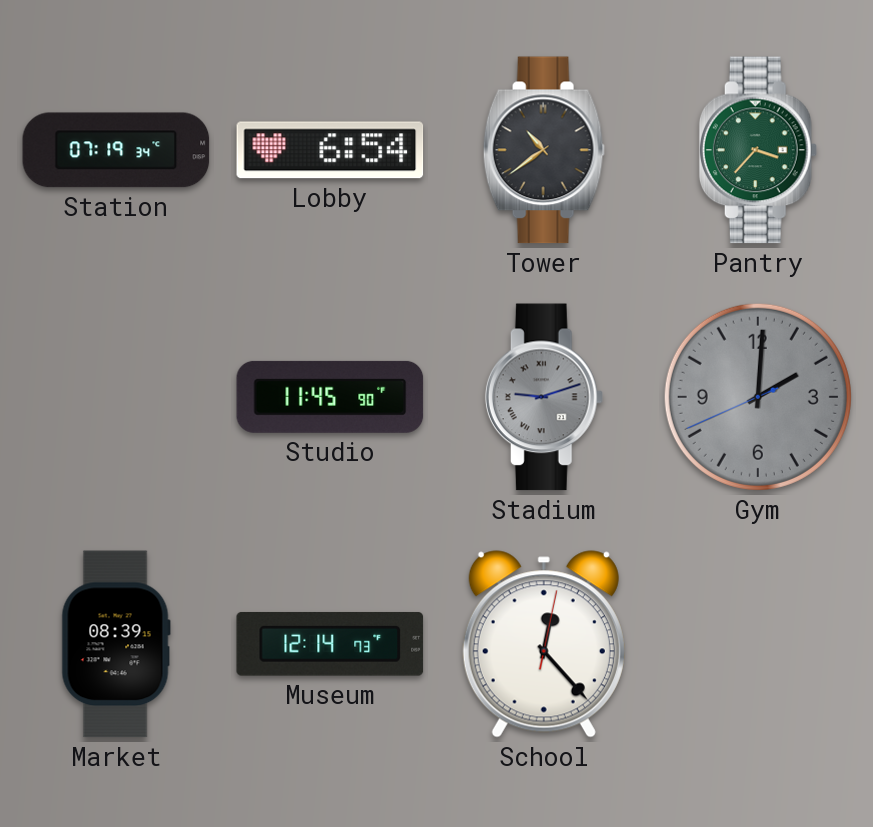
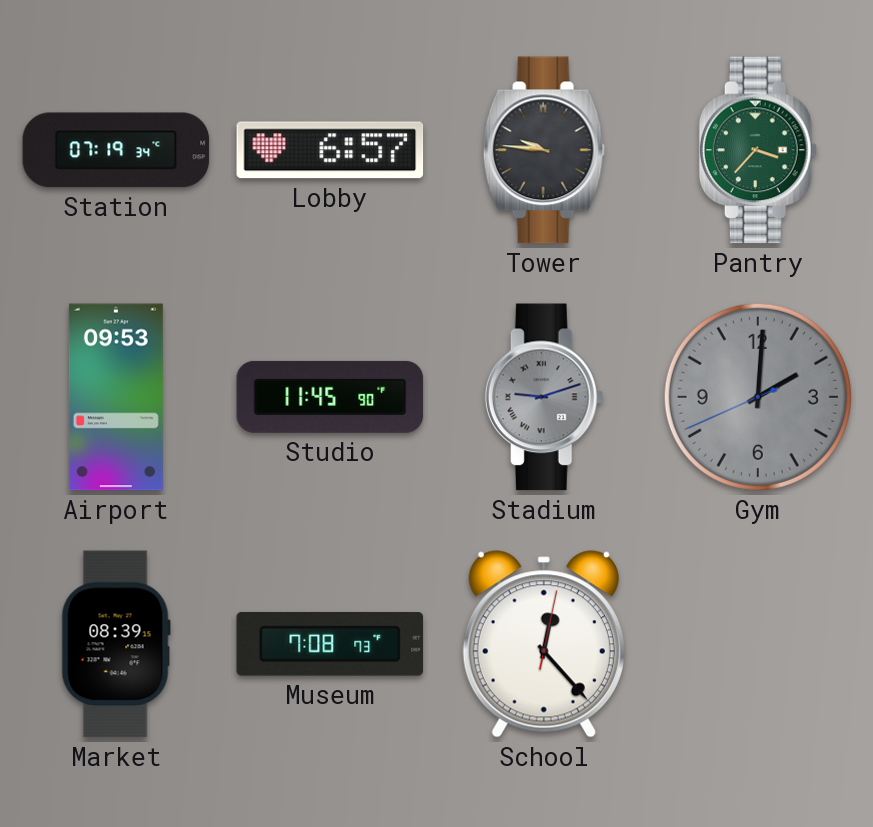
Lobby: 6:54 -> 6:57 (330, 150)
Tower: 10:39 -> 9:46 (544, 150)
Airport: none -> 09:53 (116, 397)
Museum: 12:14 -> 7:08 (330, 644)
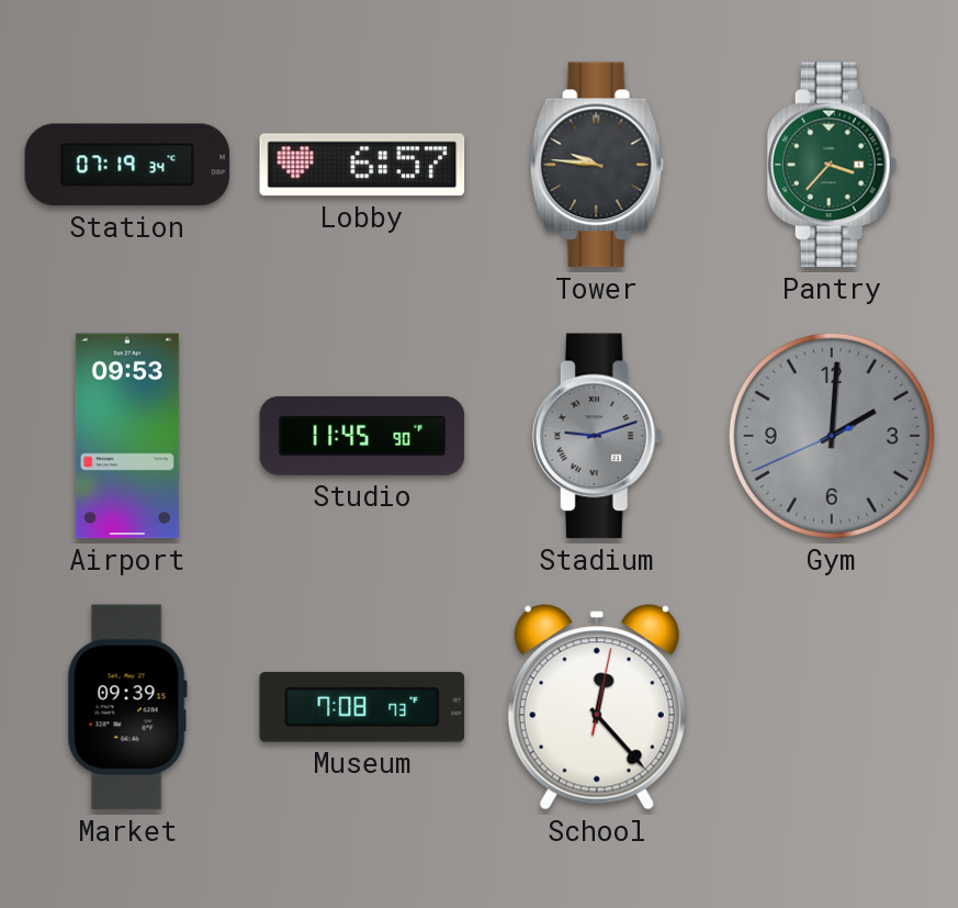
Market: 08:39 -> 09:39 (127, 707)
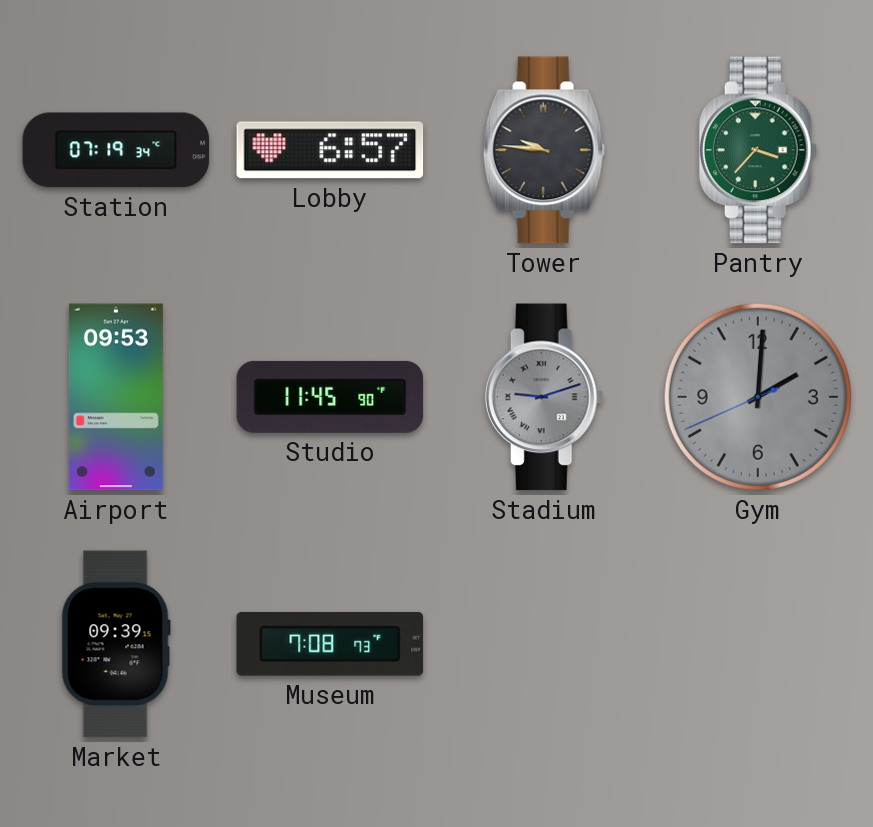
School: 12:23 -> none (597, 707)
